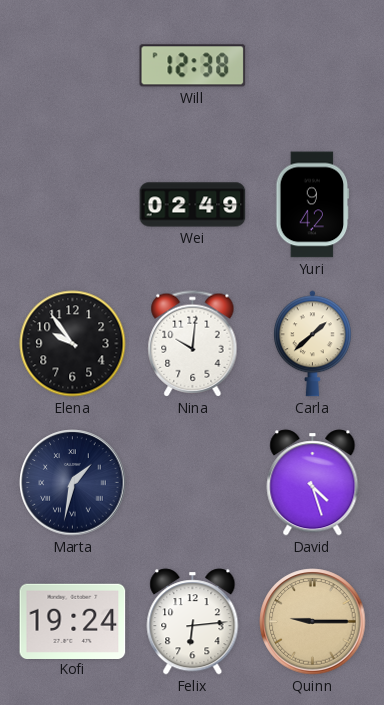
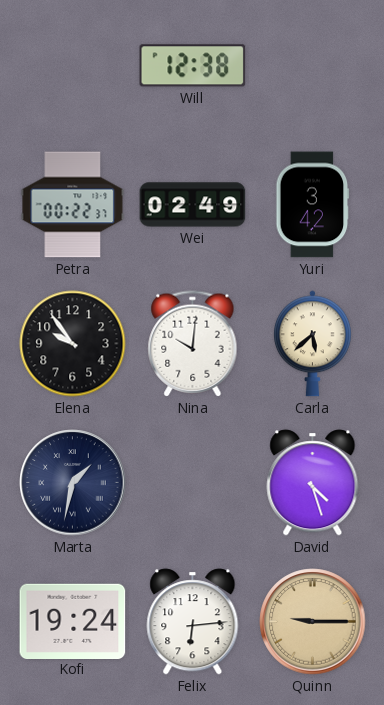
Petra: none -> 00:22 (73, 205)
Yuri: 9:42 -> 3:42 (313, 205)
Carla: 1:38 -> 5:38 (312, 344)
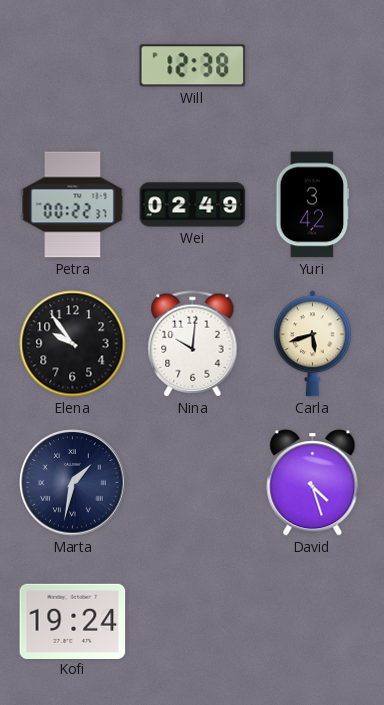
Carla: 5:38 -> 5:42 (312, 344)
Felix: 6:14 -> none (193, 622)
Quinn: 9:15 -> none (313, 622)
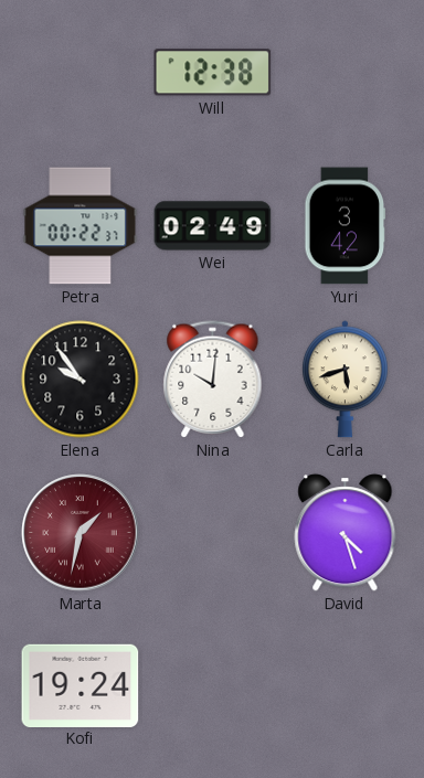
Marta dial: navy -> burgundy (81, 533)
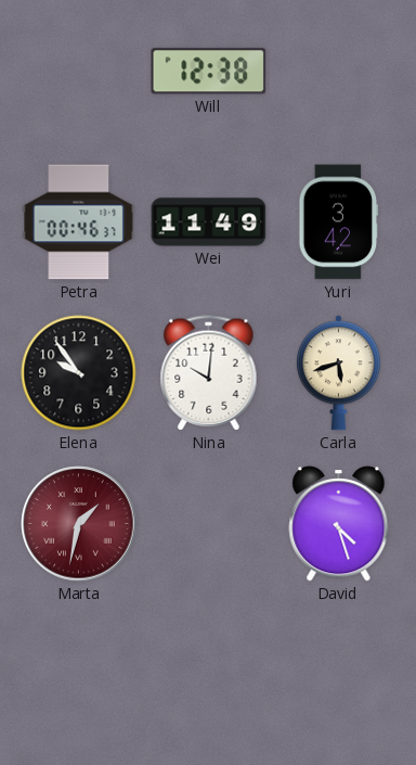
Petra: 00:22 -> 00:46 (79, 222)
Wei: 02:49 -> 11:49 (209, 222)
Kofi: 19:24 -> none (81, 685)
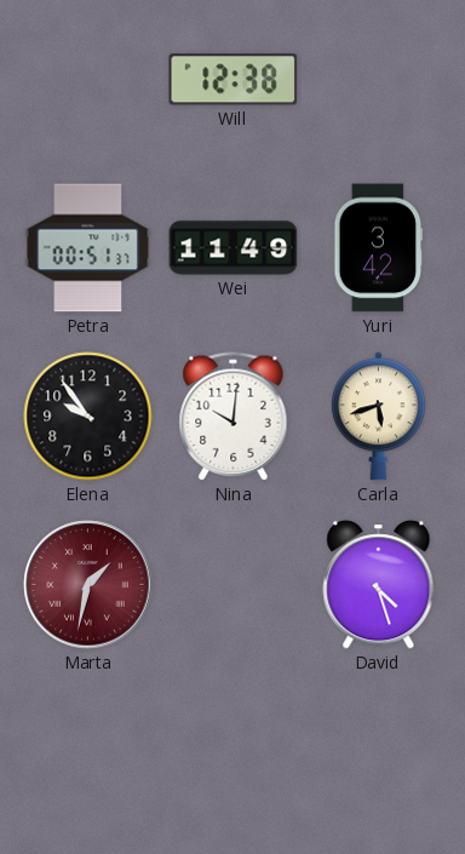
Petra: 00:46 -> 00:51 (88, 248)
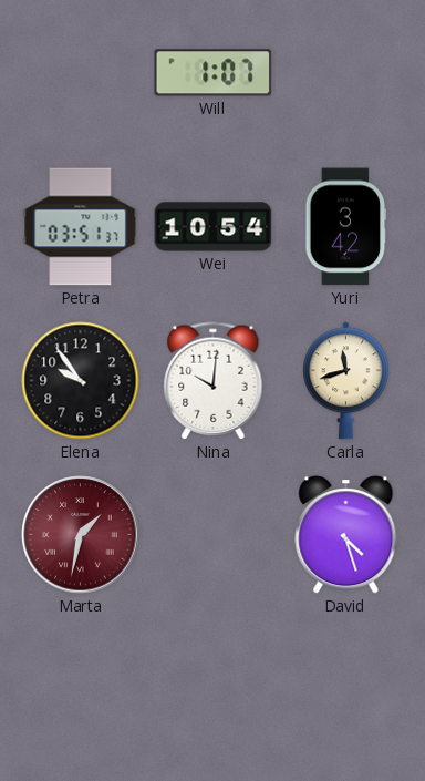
Will: 12:38 -> 1:07 (214, 73)
Petra: 00:51 -> 03:51 (81, 227)
Wei: 11:49 -> 10:54 (214, 227)
Carla: 5:42 -> 11:42 (345, 381)
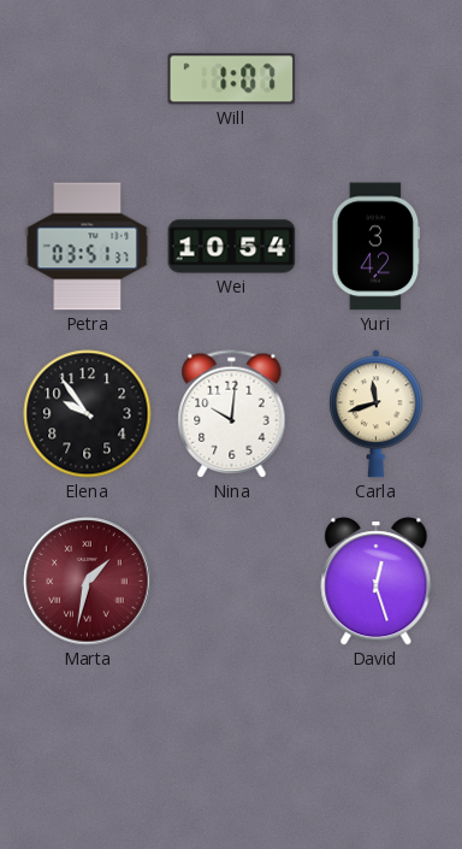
David: 4:27 -> 12:27 (377, 582)
